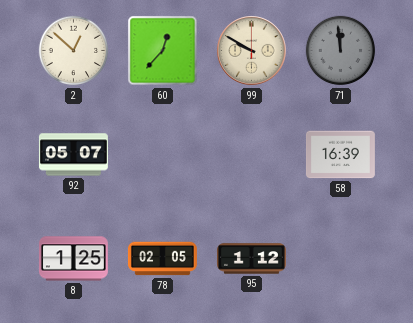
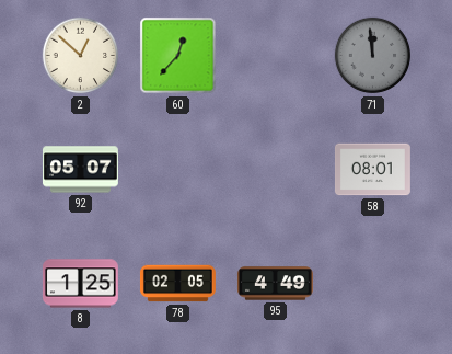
99: 9:50 -> none (252, 51)
58: 16:39 -> 08:01 (372, 170)
95: 1:12 -> 4:49 (275, 284)
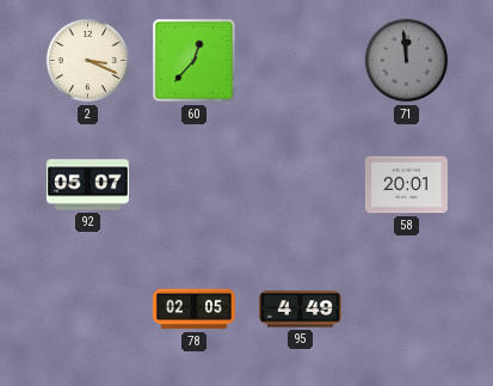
2: 12:52 -> 3:19 (88, 61)
58: 08:01 -> 20:01 (406, 185)
8: 1:25 -> none (80, 284)
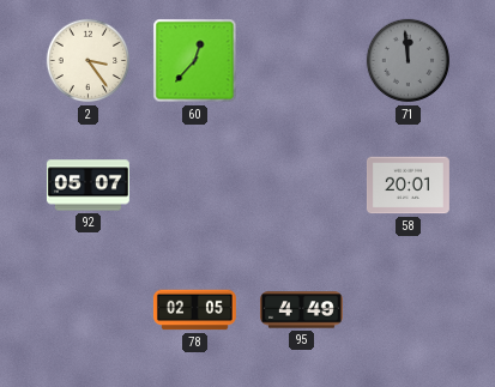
2: 3:19 -> 3:24 (89, 61)
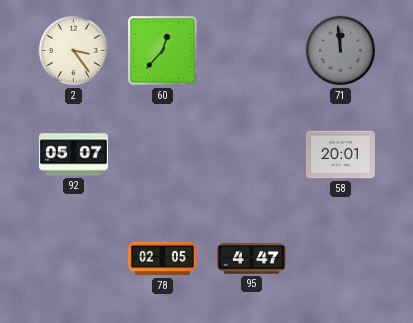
95: 4:49 -> 4:47 (251, 259)
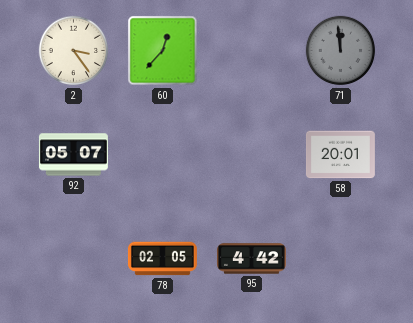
95: 4:47 -> 4:42 (251, 259)
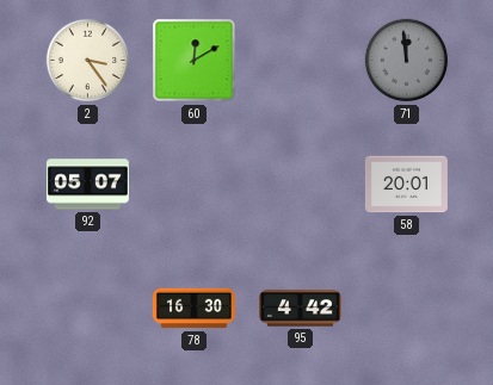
60: 12:37 -> 12:10 (195, 61)
78: 02:05 -> 16:30 (193, 309)
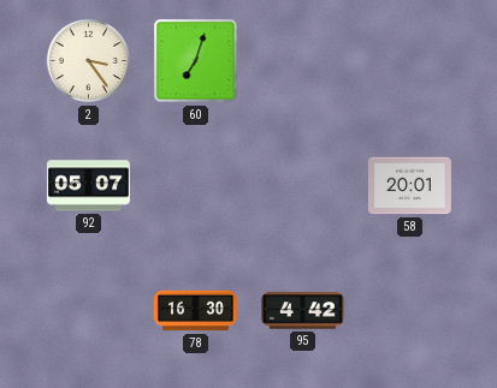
60: 12:10 -> 7:03 (196, 61)
71: 11:59 -> none (407, 61)
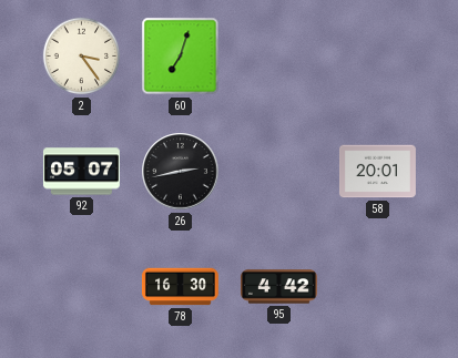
26: none -> 2:43 (181, 172)
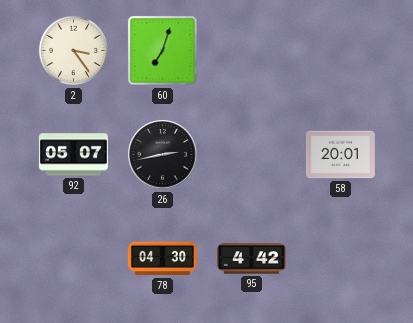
78: 16:30 -> 04:30 (162, 259)
